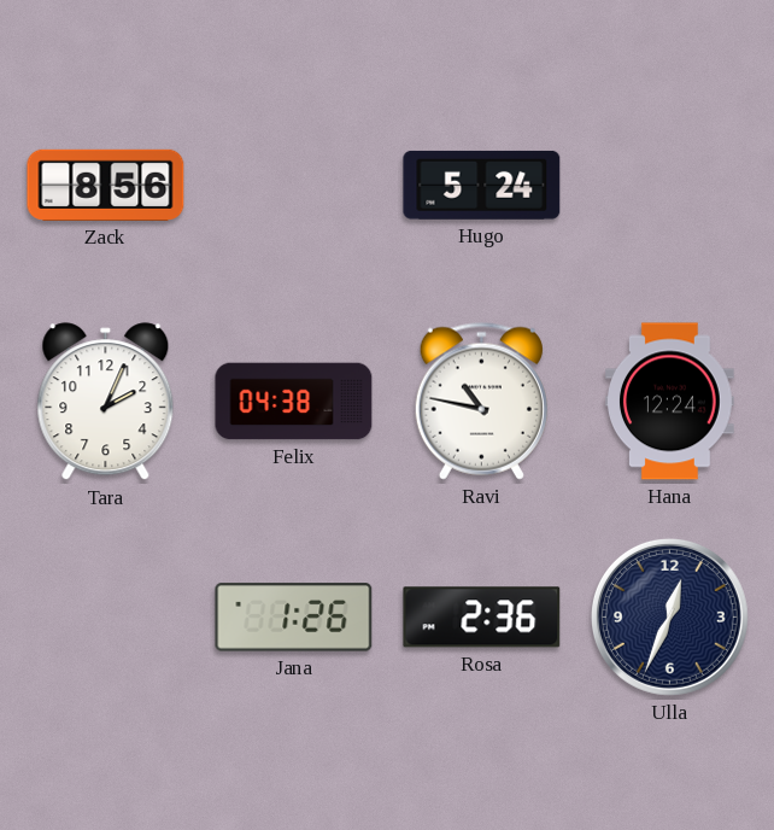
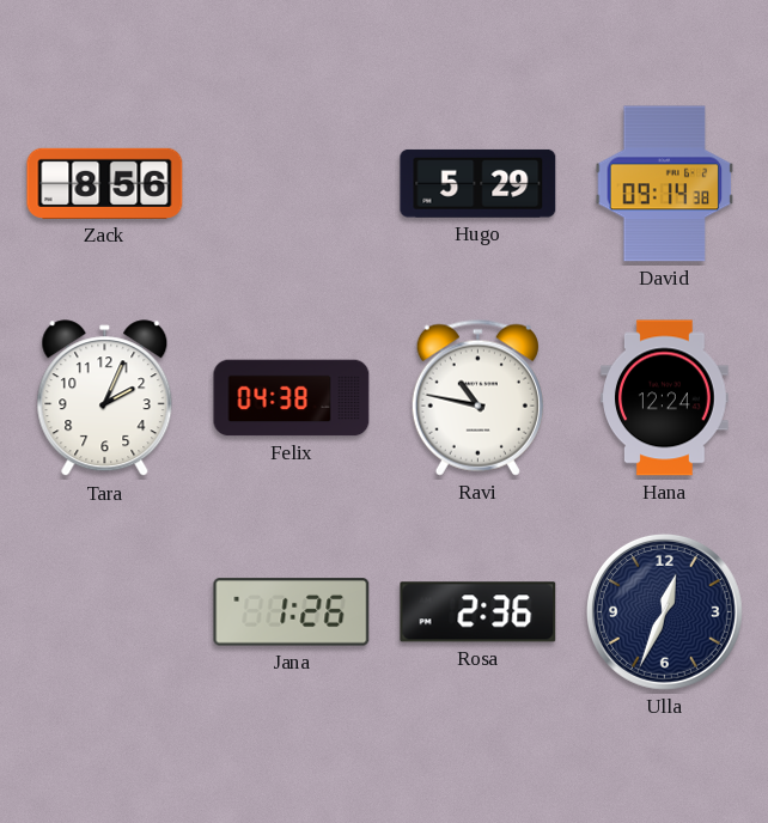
Hugo: 5:24 -> 5:29 (479, 183)
David: none -> 09:14 (665, 184)
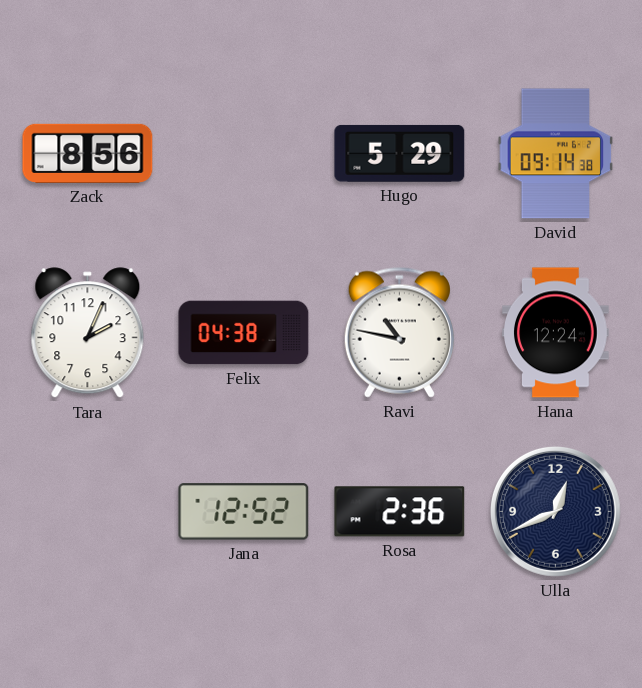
Jana: 1:26 -> 12:52 (244, 512)
Ulla: 12:34 -> 12:41 (555, 511)
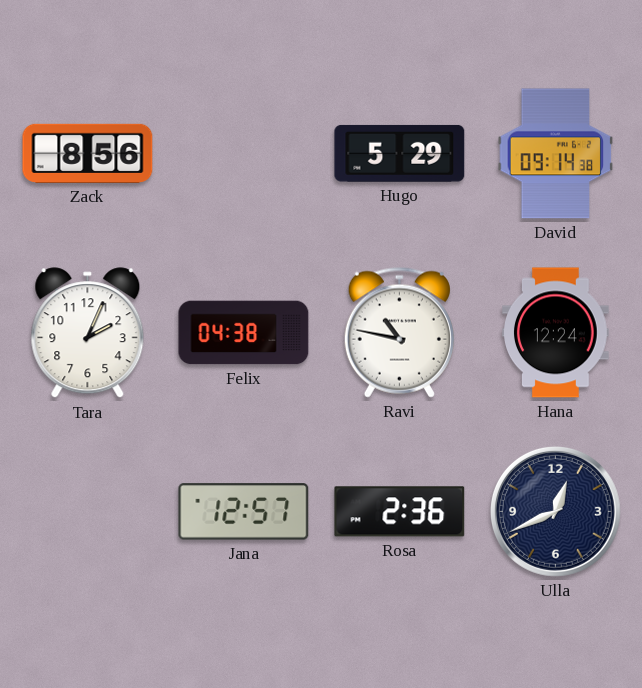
Jana: 12:52 -> 12:57 (244, 512)
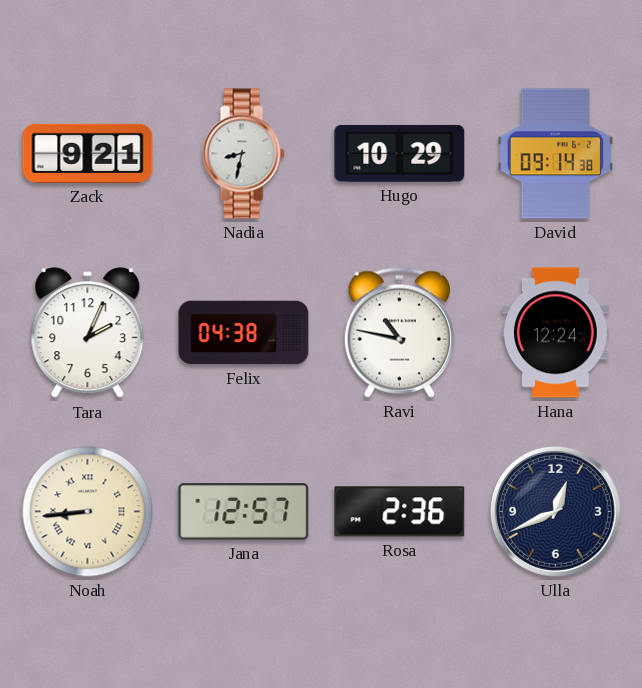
Zack: 8:56 -> 9:21 (88, 153)
Nadia: none -> 8:32 (243, 154)
Hugo: 5:29 -> 10:29 (400, 153)
Noah: none -> 8:44 (88, 512)
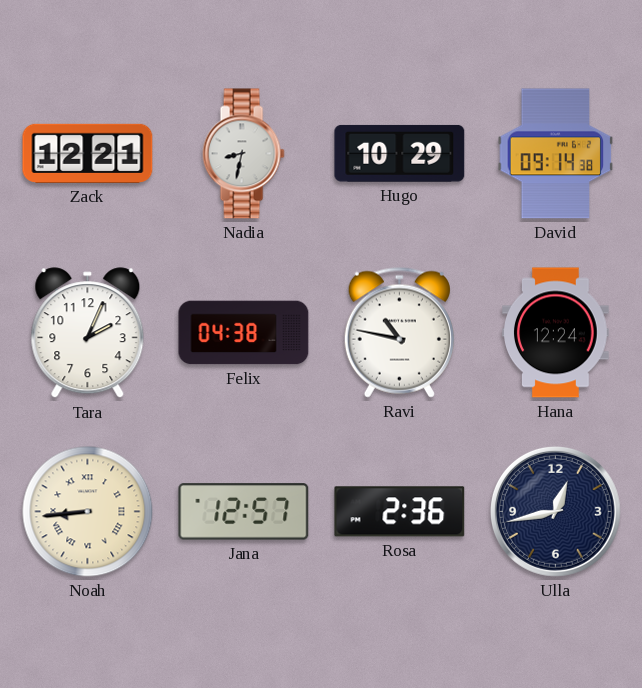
Zack: 9:21 -> 12:21 (88, 153)
Ulla: 12:41 -> 12:43 (555, 511)
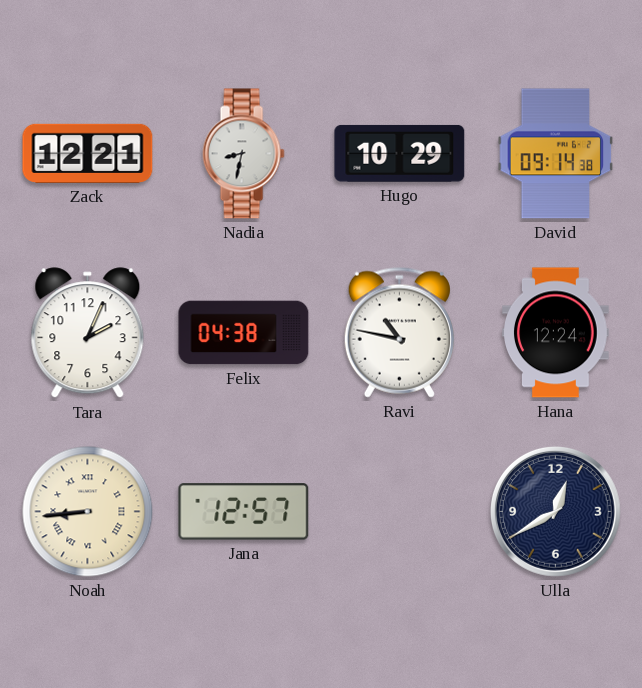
Rosa: 2:36 -> none (400, 512)
Ulla: 12:43 -> 12:40 (555, 511)
